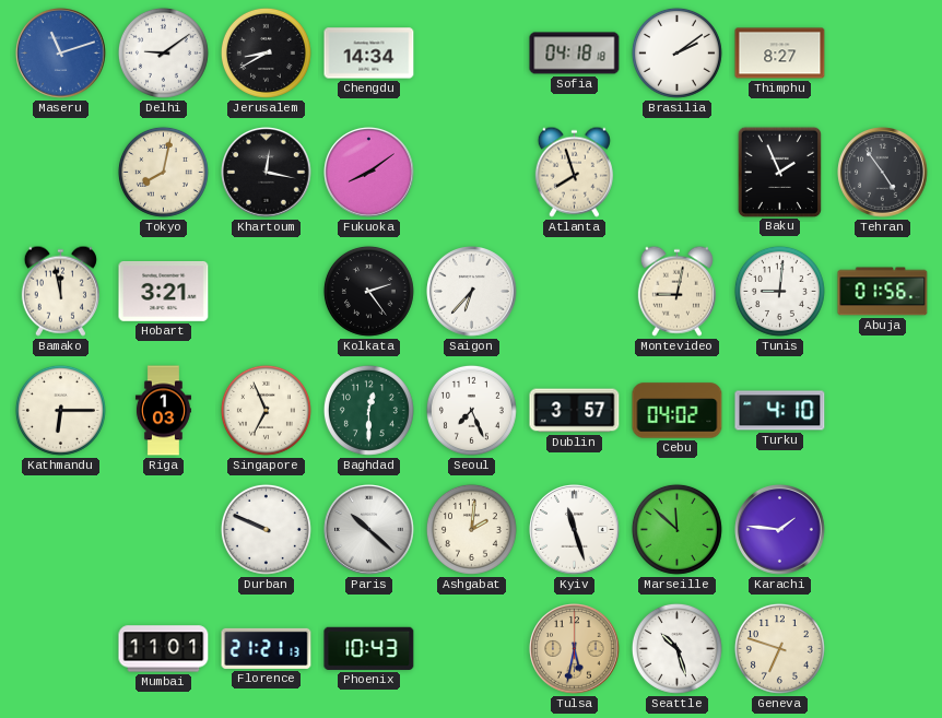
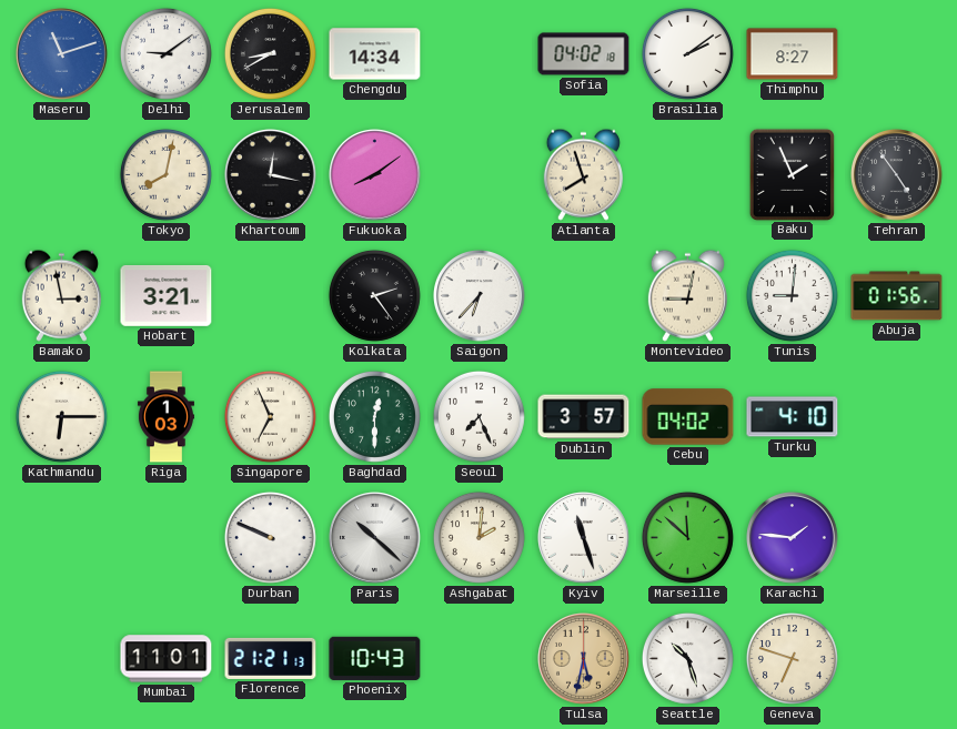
Sofia: 04:18 -> 04:02 (584, 54)
Bamako: 11:58 -> 2:58 (61, 295)
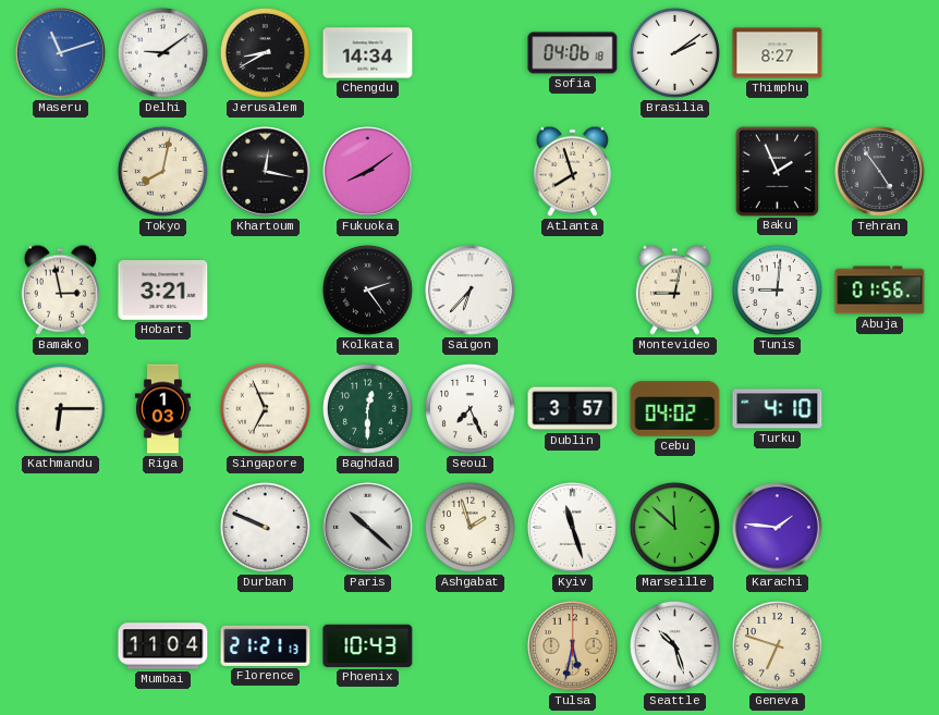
Sofia: 04:02 -> 04:06 (573, 53)
Ashgabat: 2:01 -> 1:57 (469, 527)
Mumbai: 11:01 -> 11:04 (163, 646)
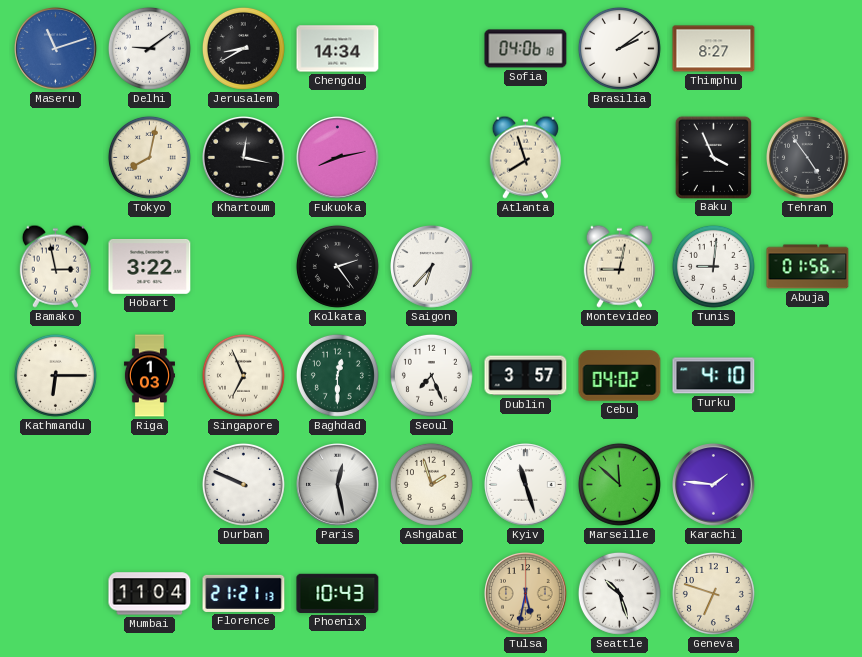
Fukuoka: 8:09 -> 8:13 (338, 158)
Baku: 1:56 -> 3:56 (713, 157)
Hobart: 3:21 -> 3:22 (150, 267)
Paris: 10:22 -> 12:28 (338, 485)
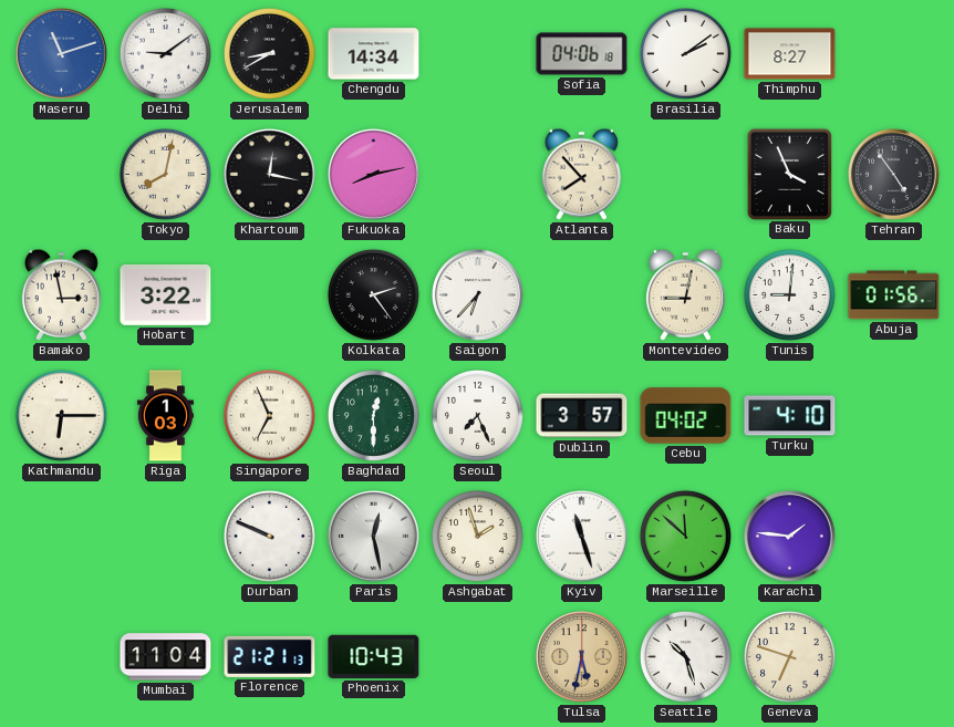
Atlanta: 7:57 -> 7:53 (581, 174)
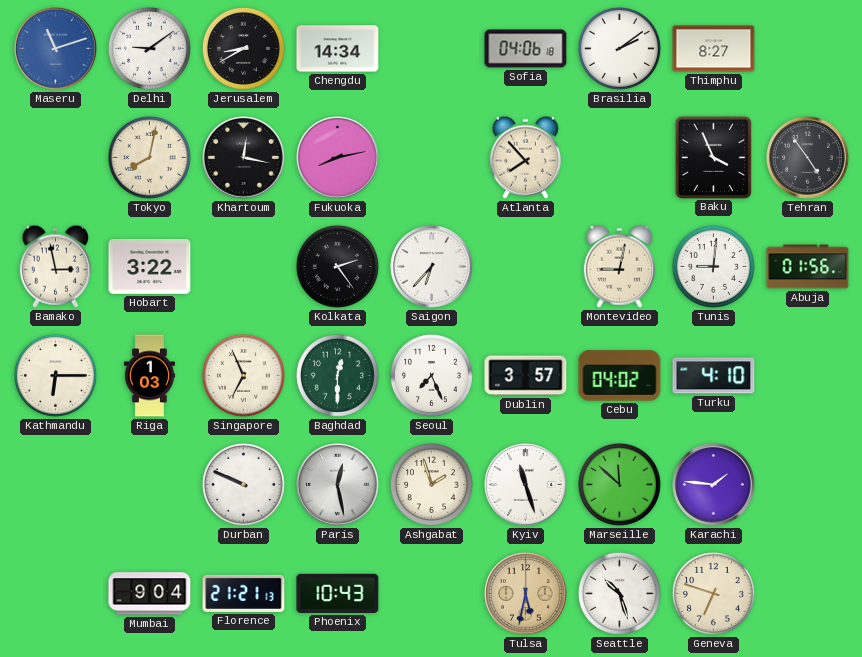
Mumbai: 11:04 -> 9:04 (150, 594)
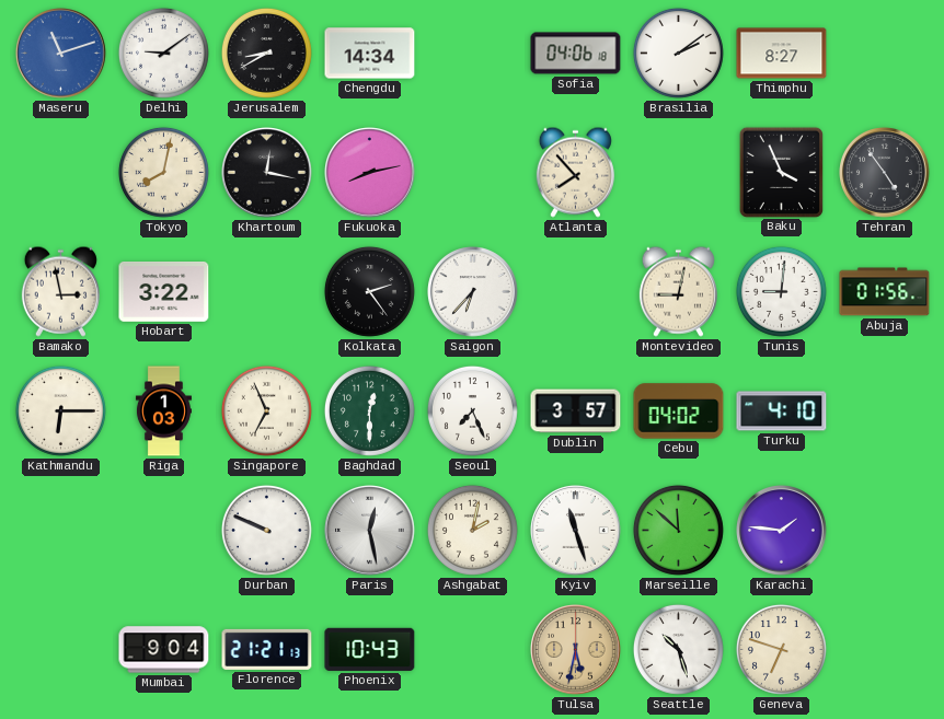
Ashgabat: 1:57 -> 2:02 (472, 530)
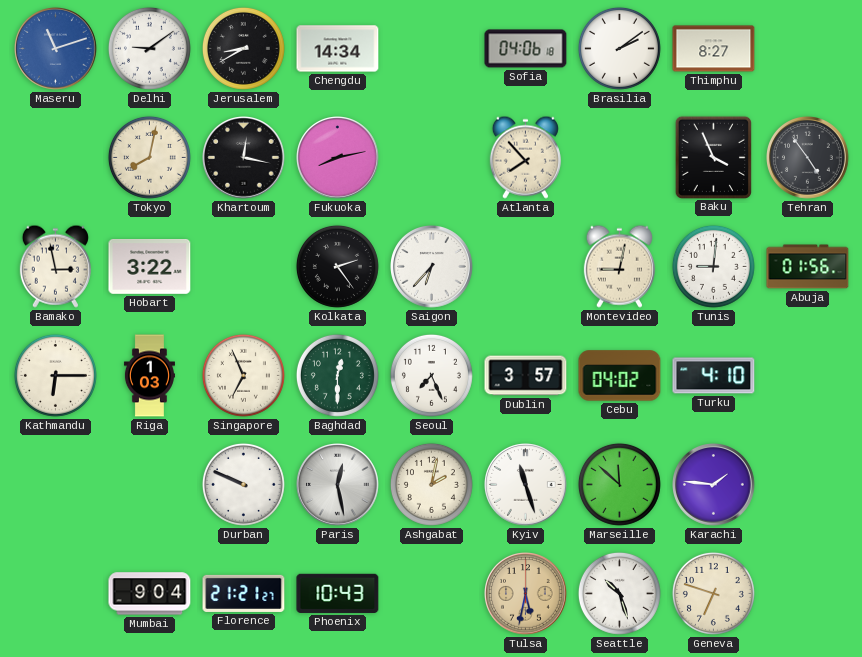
Florence: 21:21:13 -> 21:21:27 (244, 593)
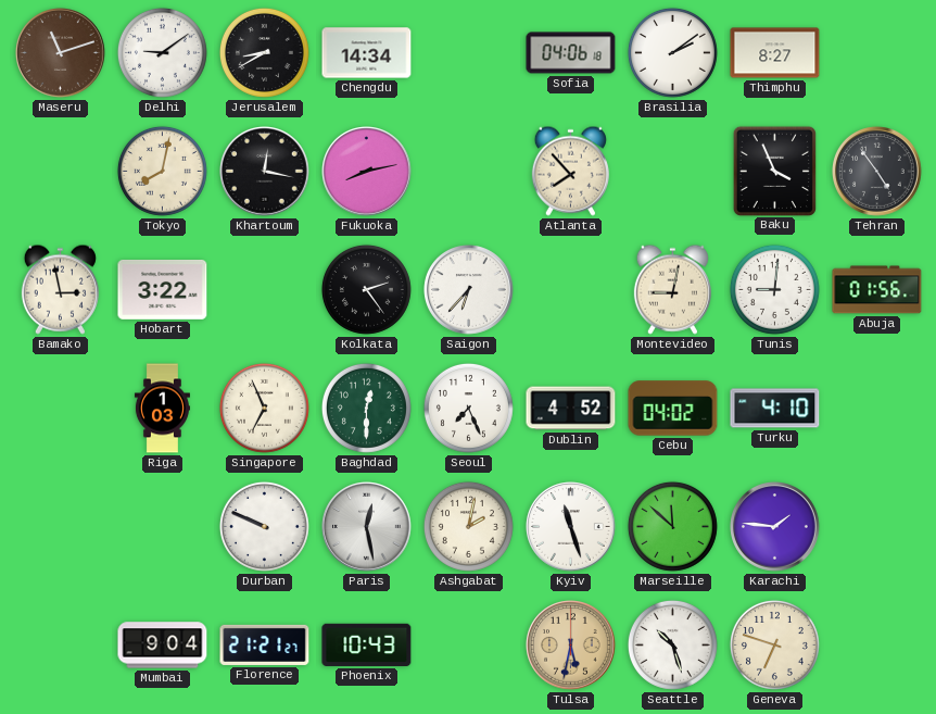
Maseru dial: blue -> brown (61, 53)
Kathmandu: 6:15 -> none (55, 375)
Dublin: 3:57 -> 4:52 (571, 409)
